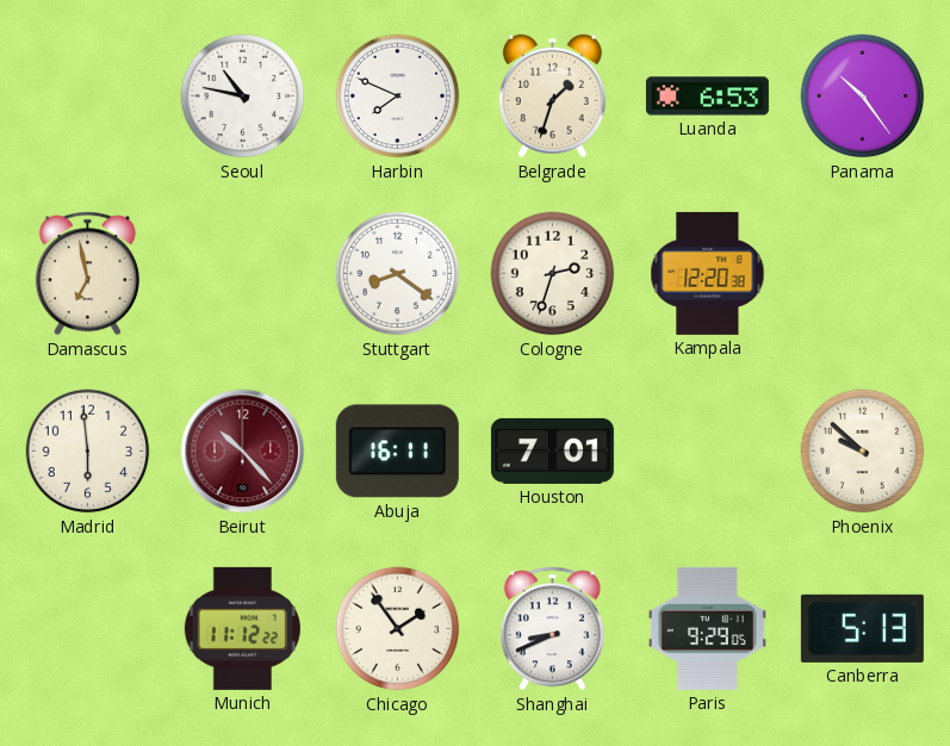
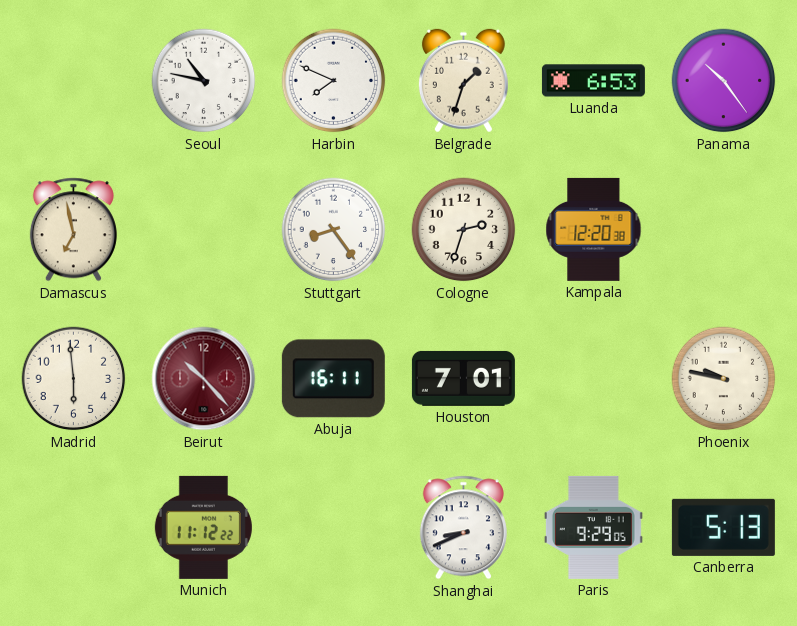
Stuttgart: 8:21 -> 8:24 (334, 230)
Phoenix: 9:52 -> 9:47 (724, 379)
Chicago: 1:54 -> none (398, 629)
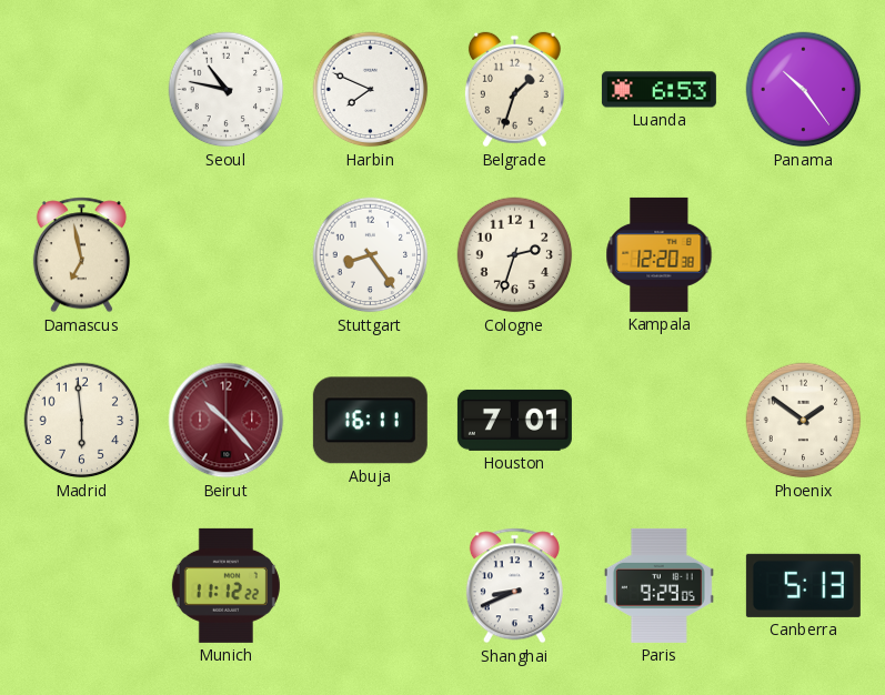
Phoenix: 9:47 -> 1:51 (804, 421)
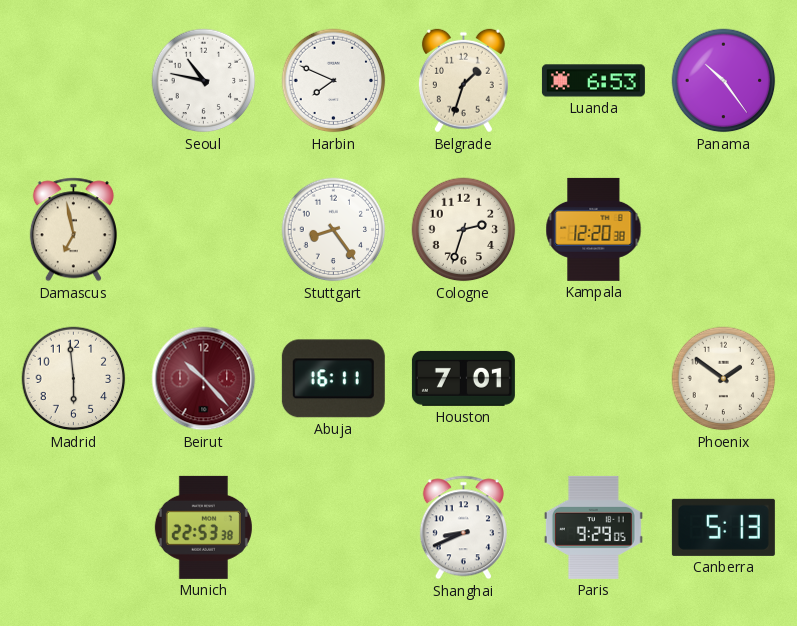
Munich: 11:12 -> 22:53 (203, 527)
